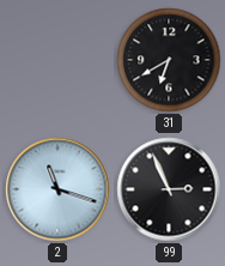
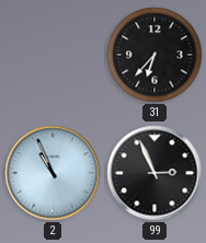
31: 6:40 -> 6:37 (154, 55)
2: 11:18 -> 10:56 (53, 173)
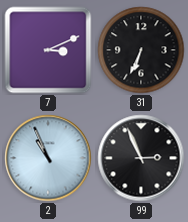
7: none -> 3:11 (48, 50)
31: 6:37 -> 6:34 (141, 50)
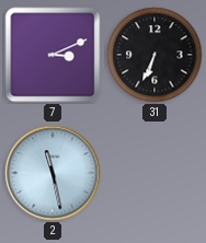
2: 10:56 -> 11:28 (53, 173)
99: 2:56 -> none (141, 158)
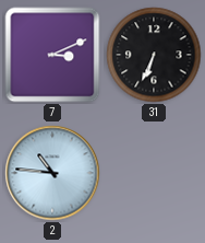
2: 11:28 -> 10:46 (52, 173)
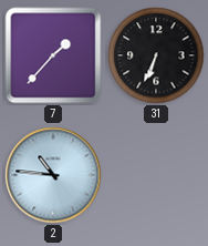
7: 3:11 -> 1:37 (53, 55)
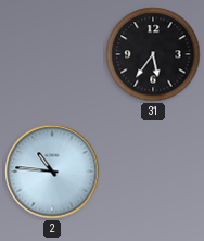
7: 1:37 -> none (53, 55)
31: 6:34 -> 5:36 (153, 54)
